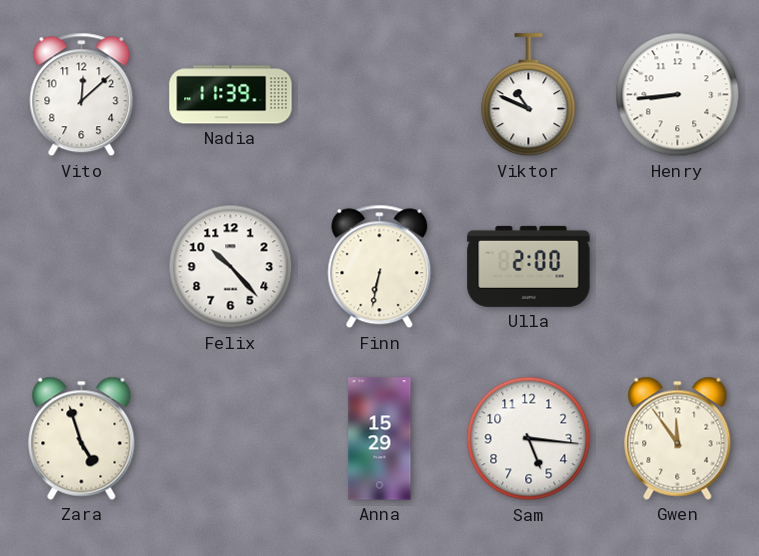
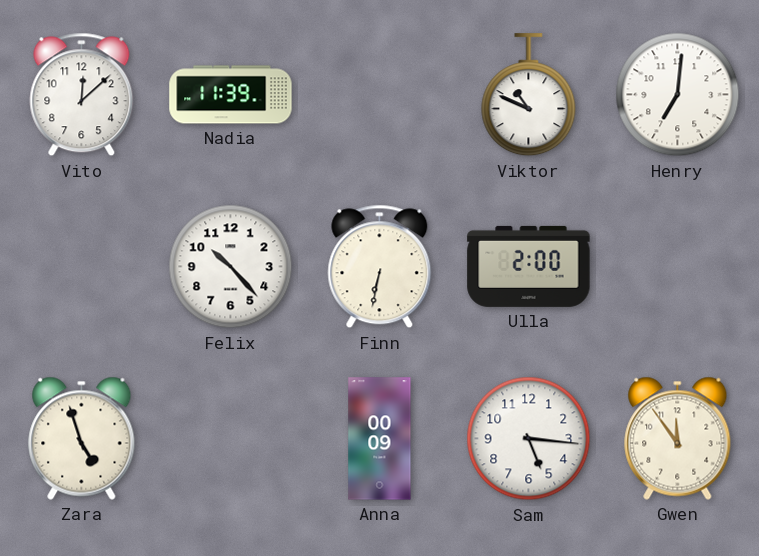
Henry: 8:44 -> 7:01 (678, 95)
Anna: 15:29 -> 00:09 (380, 439)
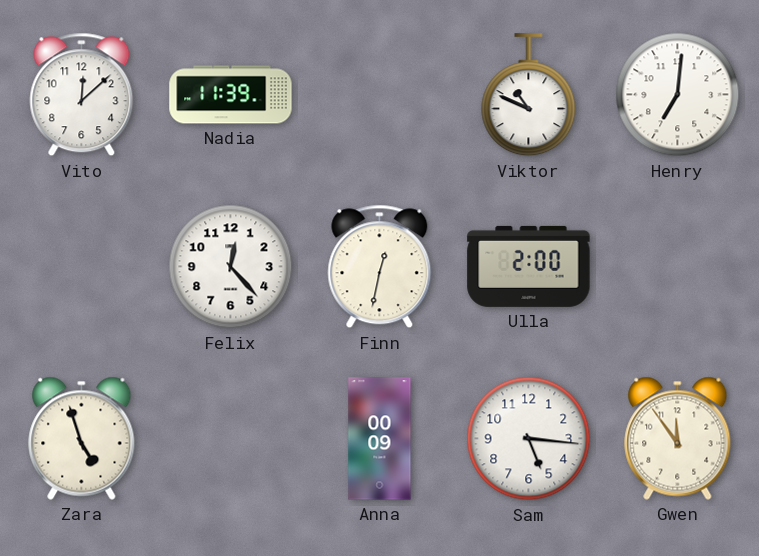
Felix: 10:23 -> 12:23 (231, 267)
Finn: 6:32 -> 12:32 (380, 267)
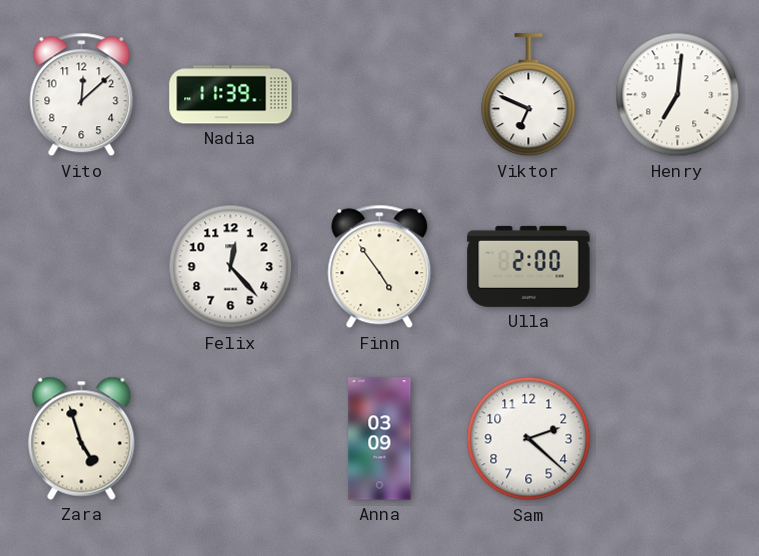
Viktor: 10:49 -> 6:49 (529, 95)
Finn: 12:32 -> 4:54 (380, 267)
Anna: 00:09 -> 03:09 (380, 439)
Sam: 5:16 -> 2:22 (529, 439)
Gwen: 11:54 -> none (678, 438)
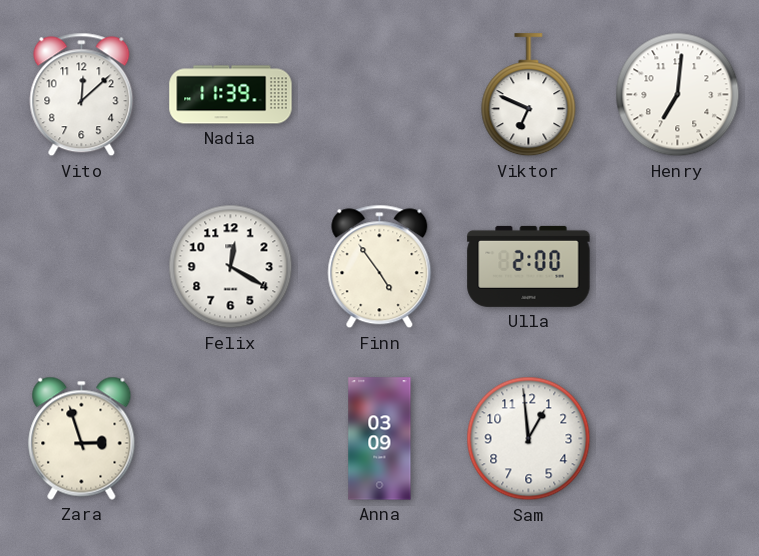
Felix: 12:23 -> 12:20 (231, 267)
Zara: 4:57 -> 2:57 (82, 438)
Sam: 2:22 -> 12:59 (529, 439)
